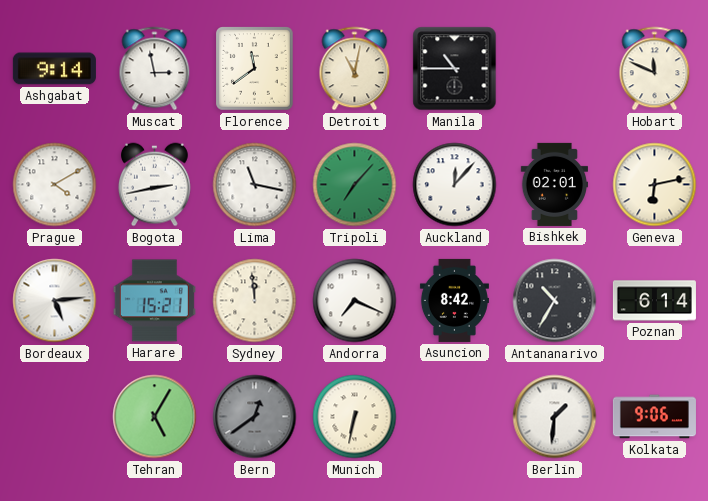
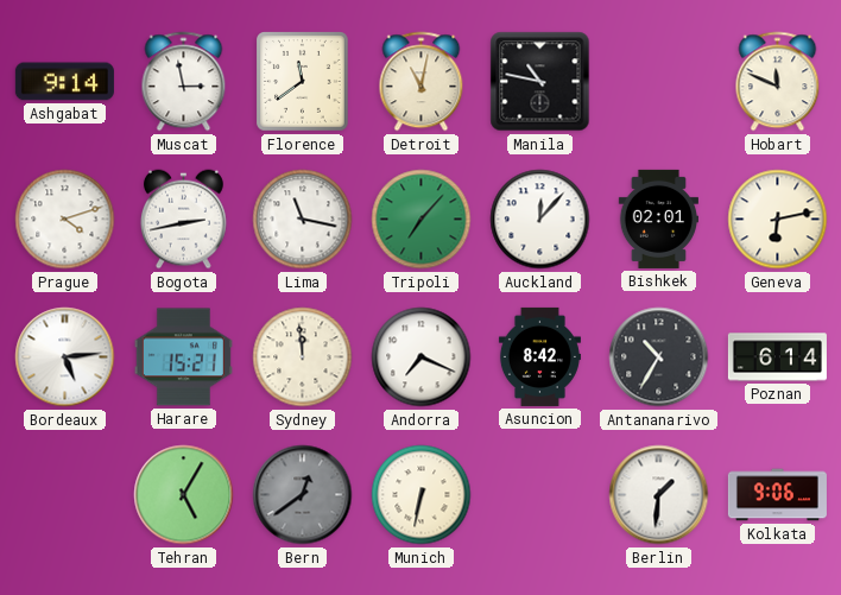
Manila: 10:45 -> 10:47 (540, 82)
Prague: 4:10 -> 4:12 (65, 220)
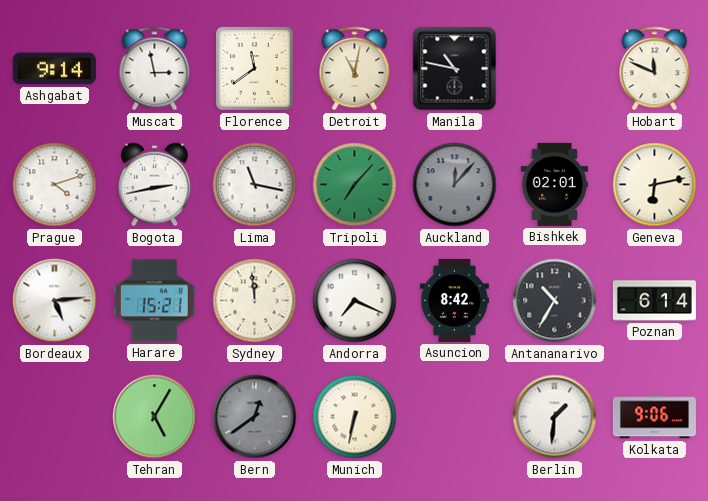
Auckland dial: white -> grey (455, 185)
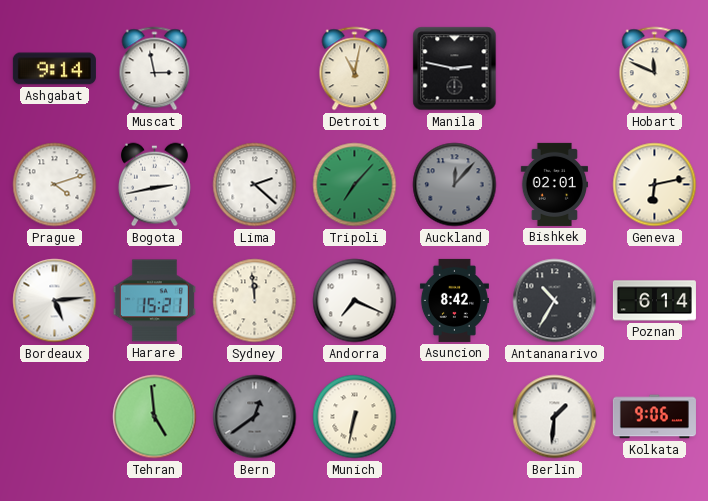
Florence: 11:39 -> none (255, 69)
Manila: 10:47 -> 2:47 (455, 69)
Lima: 11:17 -> 2:22 (255, 185)
Tehran: 5:05 -> 4:59 (155, 417)
